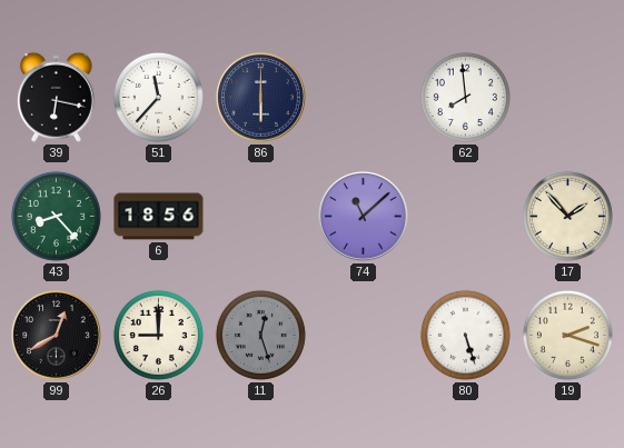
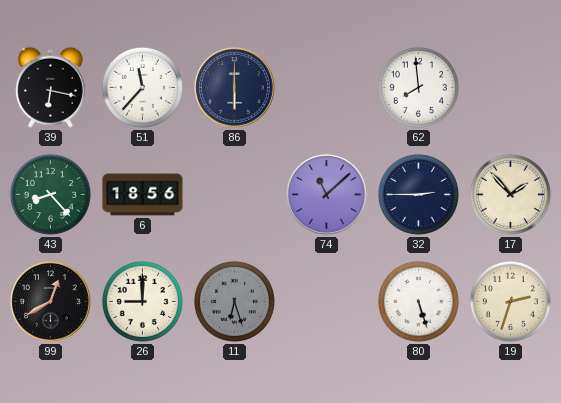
32: none -> 2:45 (418, 194)
11: 12:27 -> 6:27 (234, 301)
19: 2:18 -> 2:33 (510, 301)
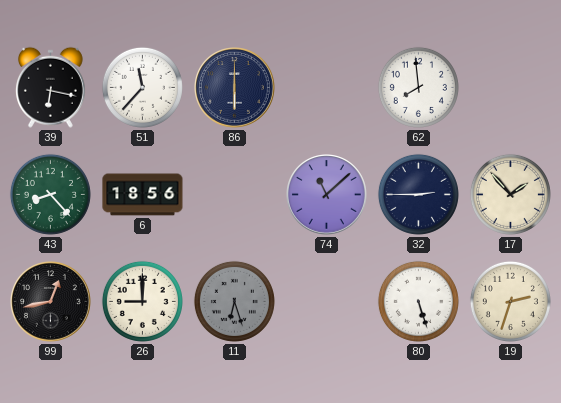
99: 12:40 -> 12:43 (51, 302)
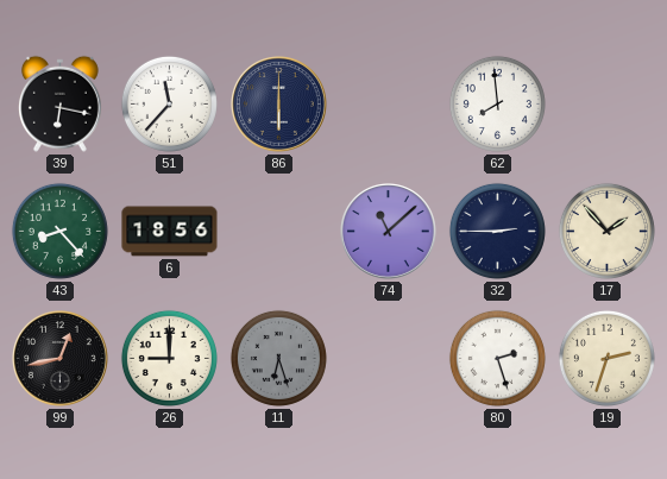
80: 5:27 -> 2:27 (497, 358)
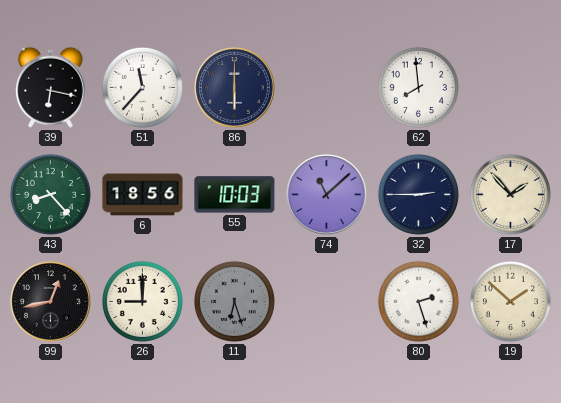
55: none -> 10:03 (235, 195)
19: 2:33 -> 1:52 (510, 301)
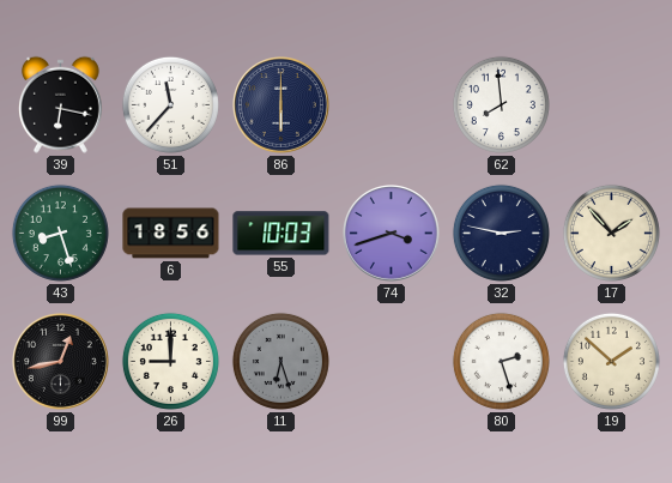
43: 8:23 -> 8:27 (60, 233)
74: 11:08 -> 3:42 (392, 234)
32: 2:45 -> 2:47 (501, 233)
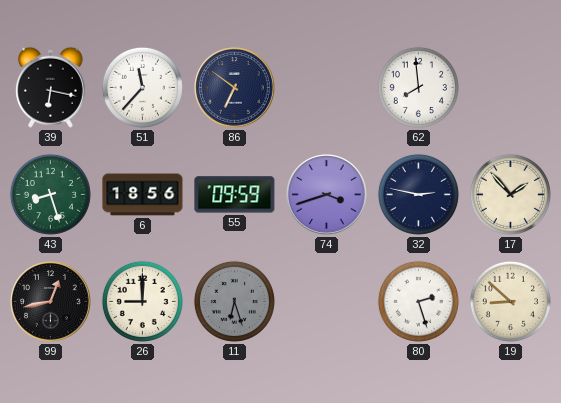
86: 6:00 -> 6:51 (235, 88)
55: 10:03 -> 09:59 (235, 195)
19: 1:52 -> 8:52 (510, 301)
